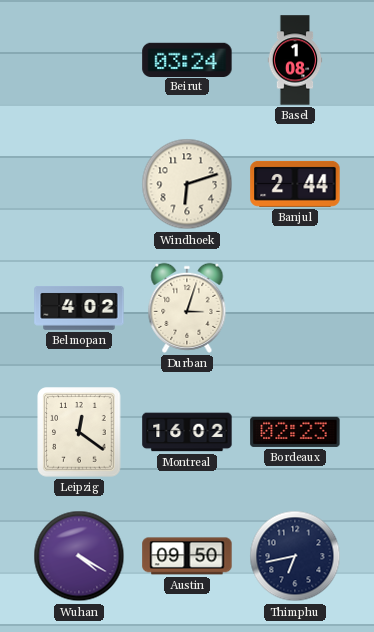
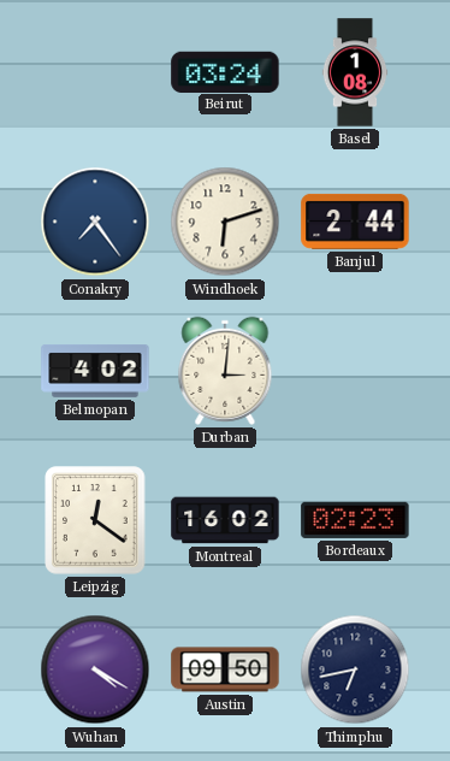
Conakry: none -> 7:24 (95, 222)
Durban: 3:03 -> 3:01 (225, 371)
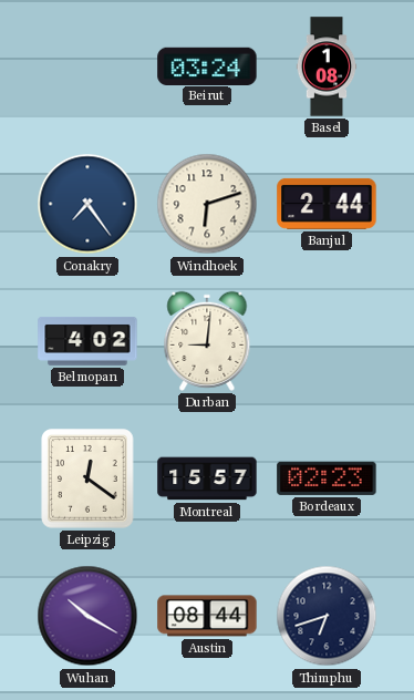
Durban: 3:01 -> 9:01 (207, 341)
Montreal: 16:02 -> 15:57 (207, 478)
Wuhan: 4:20 -> 10:20 (87, 616)
Austin: 09:50 -> 08:44 (207, 616)
Thimphu: 6:43 -> 6:42 (327, 616)
